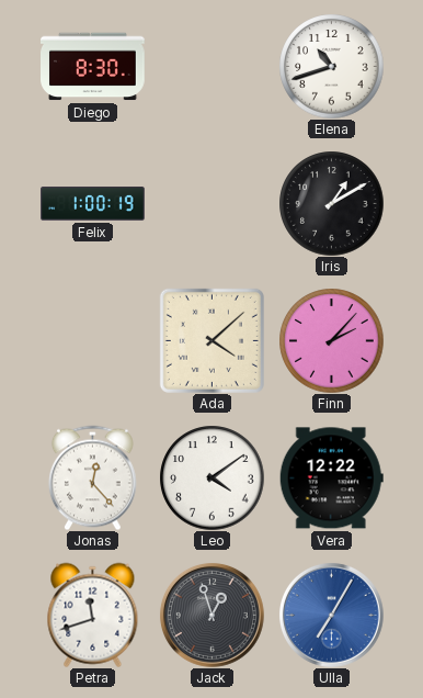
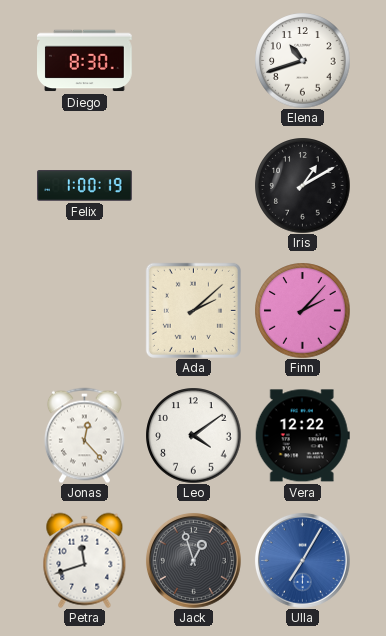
Ada: 4:08 -> 2:08 (193, 310)
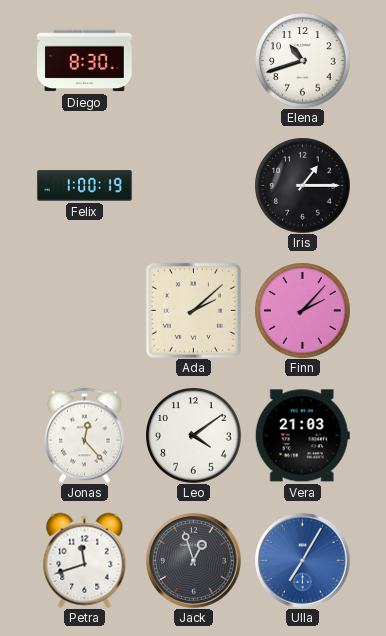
Iris: 1:10 -> 1:15 (302, 185)
Vera: 12:22 -> 21:03 (302, 436)
